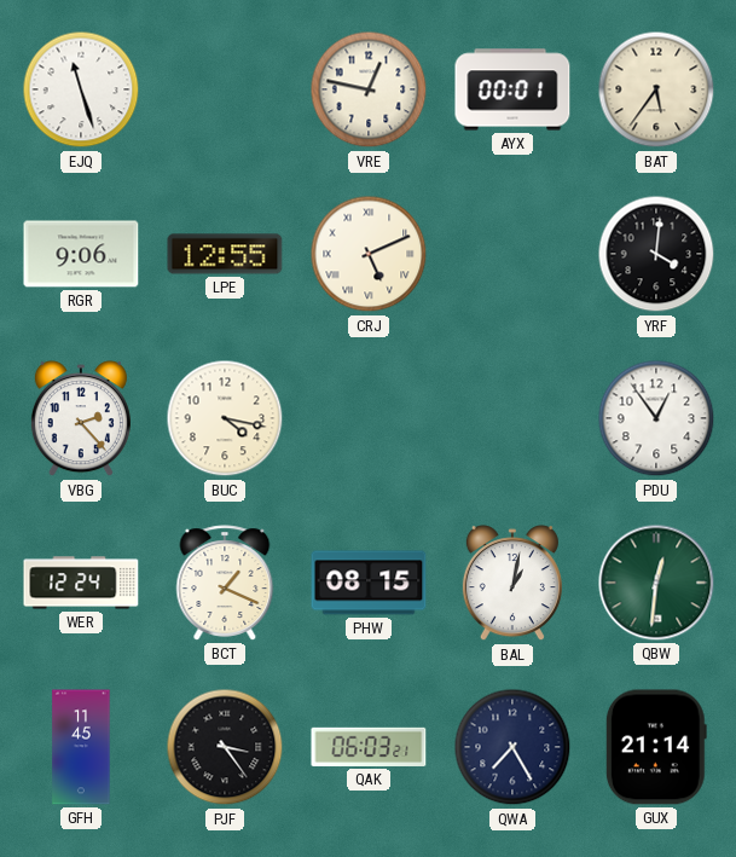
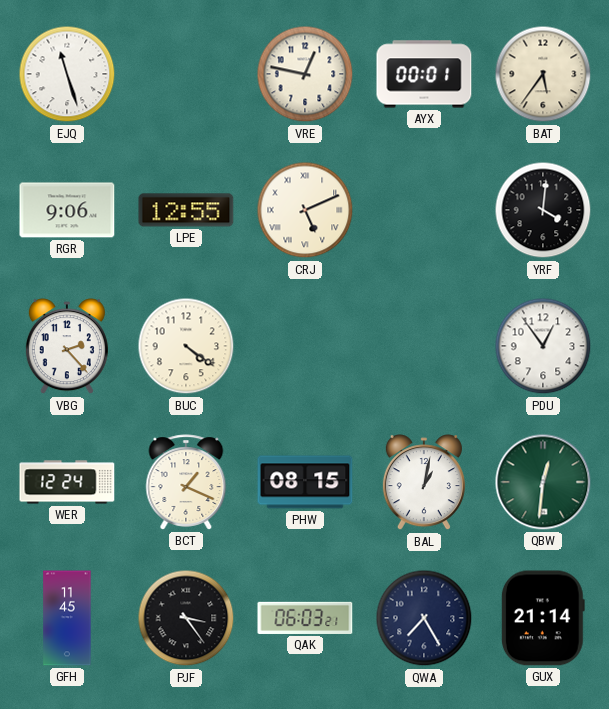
BUC: 4:17 -> 4:21 (186, 346)
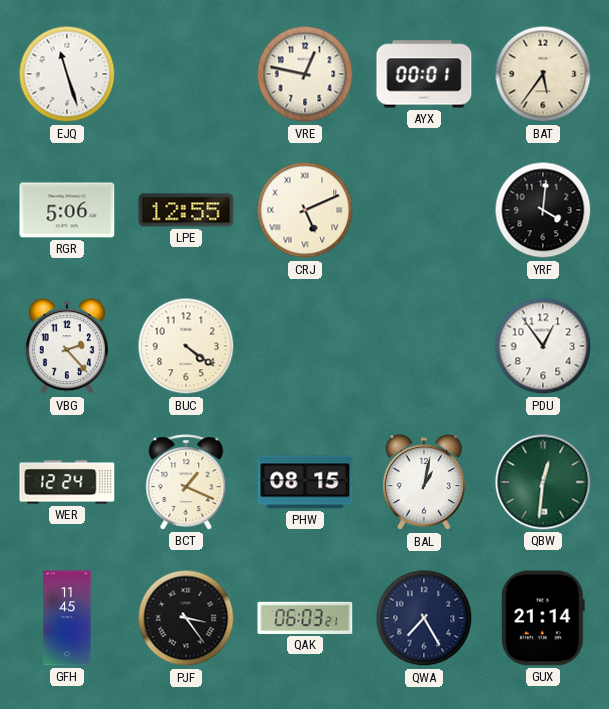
RGR: 9:06 -> 5:06 (67, 210)
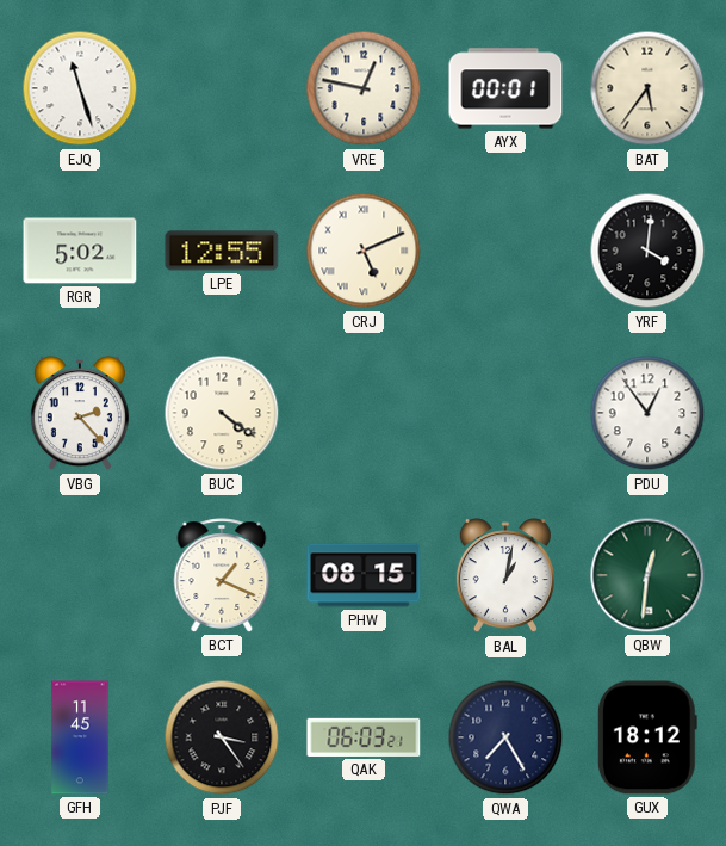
RGR: 5:06 -> 5:02 (80, 251)
WER: 12:24 -> none (67, 482)
GUX: 21:14 -> 18:12 (647, 737)
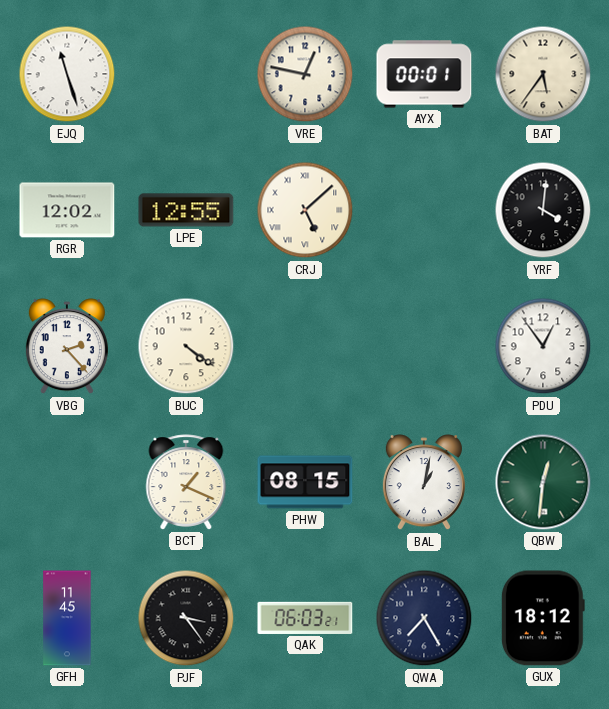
RGR: 5:02 -> 12:02 (67, 210)
CRJ: 5:11 -> 5:08 (305, 210)
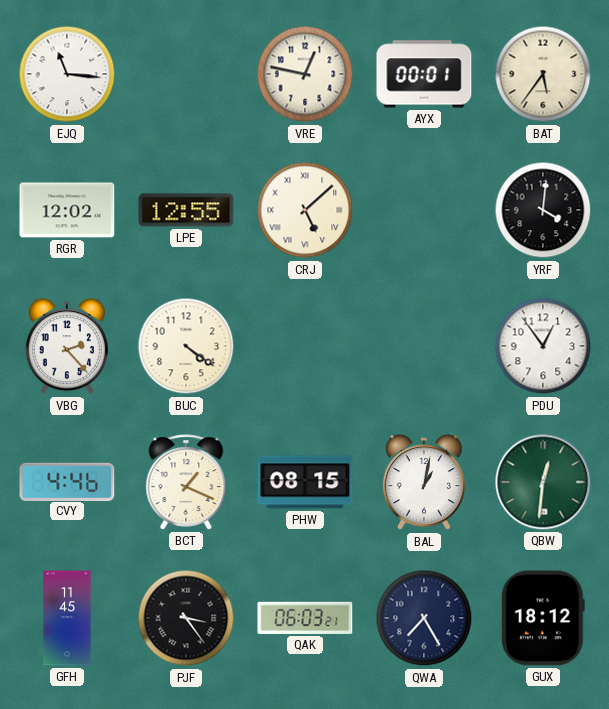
EJQ: 11:27 -> 11:16 (67, 74)
CVY: none -> 4:46 (67, 481)
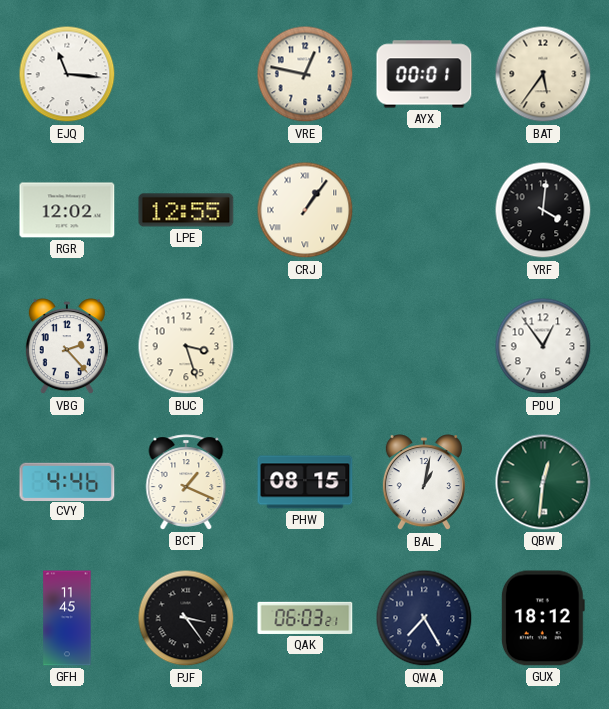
CRJ: 5:08 -> 1:06 (305, 210)
BUC: 4:21 -> 3:27 (186, 346)
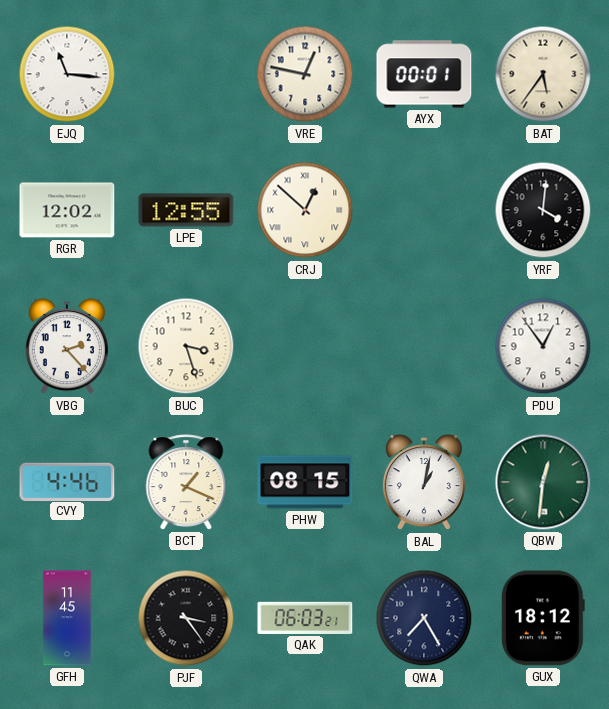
CRJ: 1:06 -> 12:52 (305, 210)
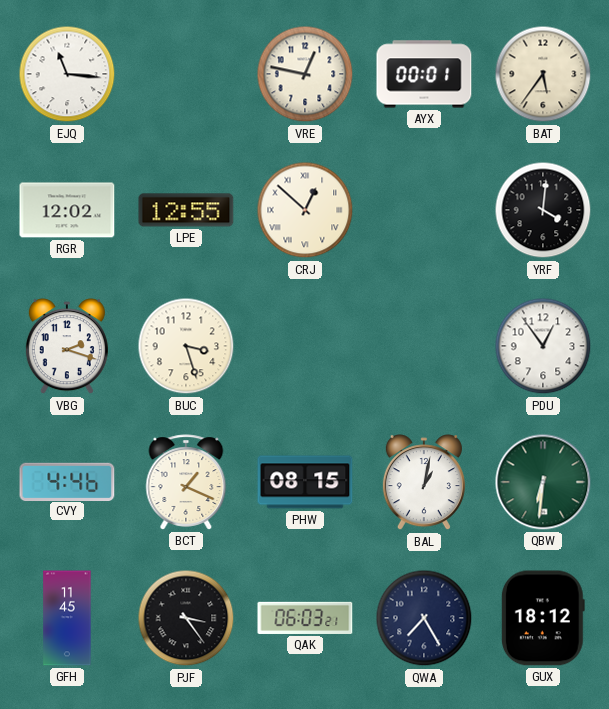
VBG: 2:23 -> 2:18 (67, 347)
QBW: 12:31 -> 6:31 (543, 482)
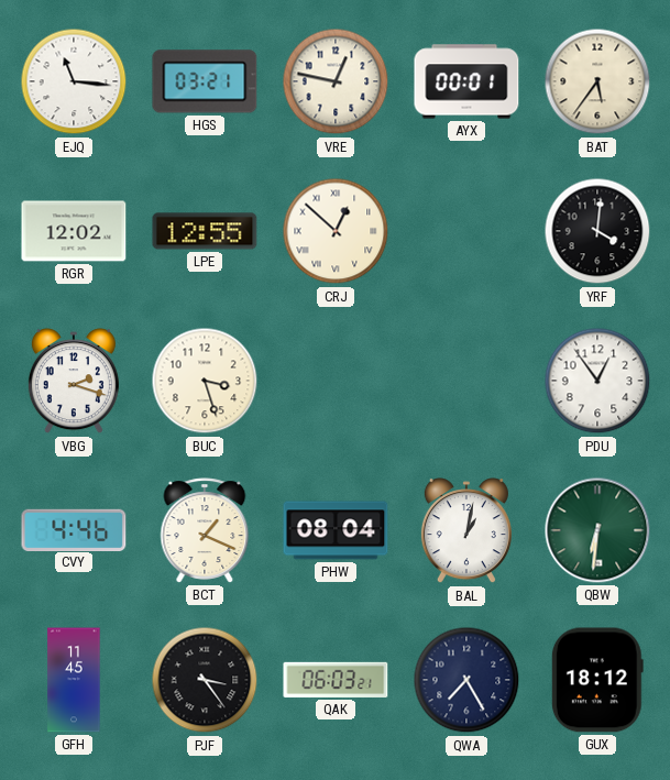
HGS: none -> 03:21 (205, 81)
PHW: 08:15 -> 08:04 (336, 530)
